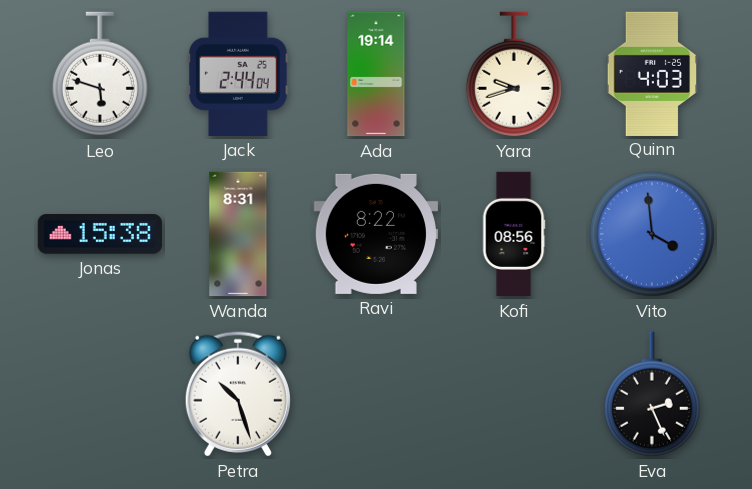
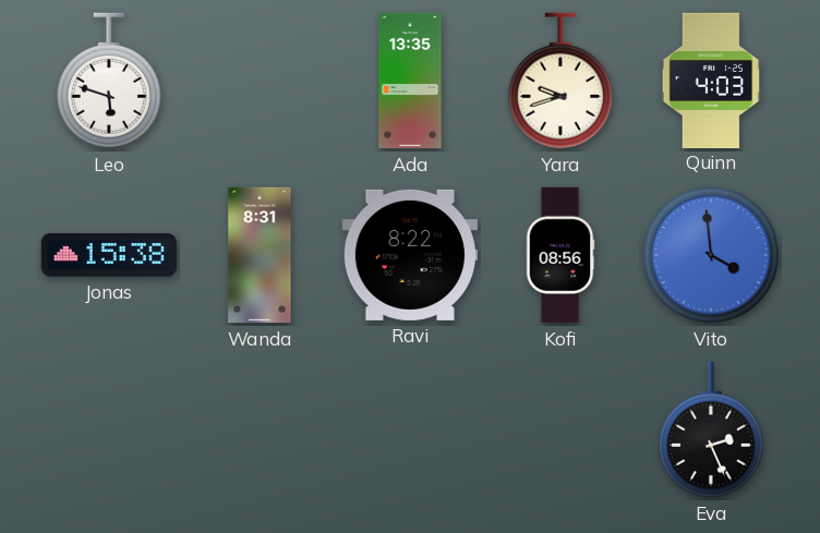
Jack: 2:44 -> none (239, 74)
Ada: 19:14 -> 13:35 (410, 81)
Petra: 10:27 -> none (238, 394)
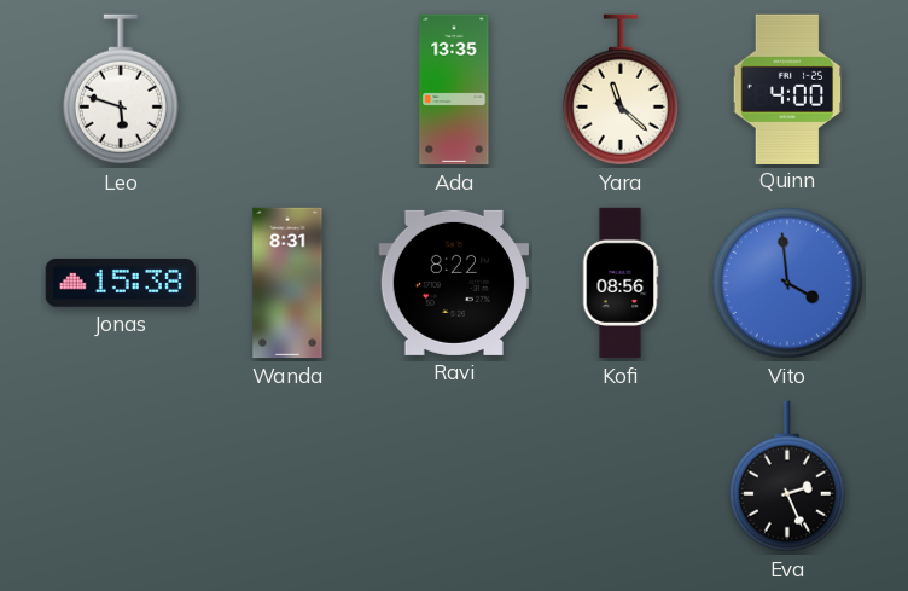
Yara: 9:42 -> 11:22 (621, 89)
Quinn: 4:03 -> 4:00 (786, 88)
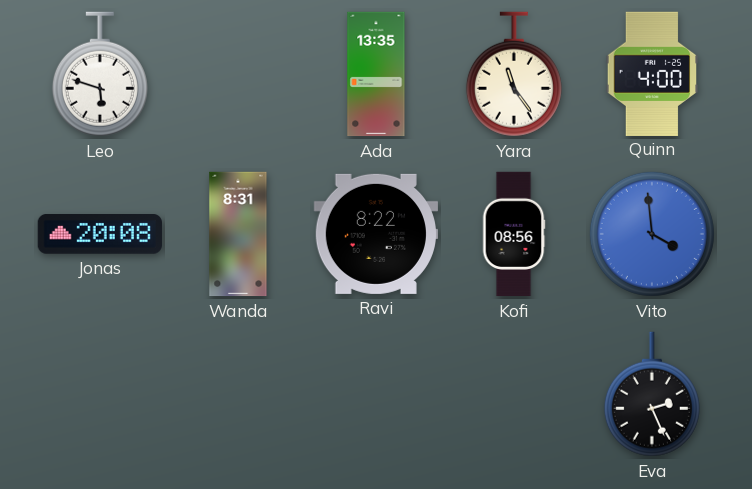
Yara: 11:22 -> 11:24 (514, 74)
Jonas: 15:38 -> 20:08 (100, 235)
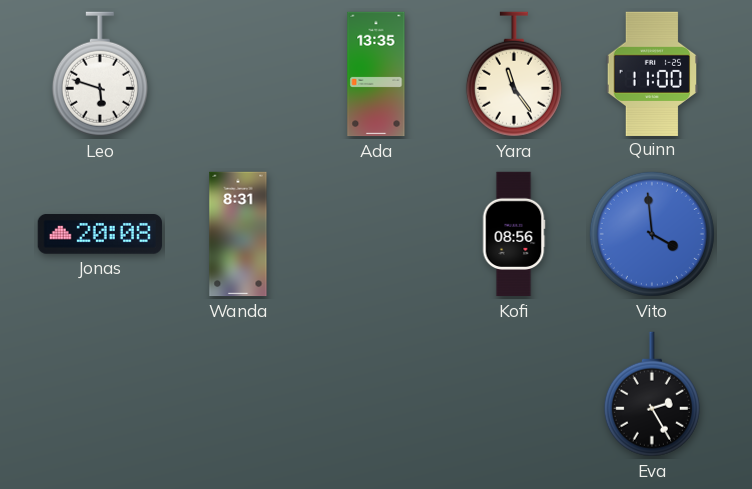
Quinn: 4:00 -> 11:00 (651, 73)
Ravi: 8:22 -> none (375, 234)
Eva: 2:26 -> 2:25 (652, 394)
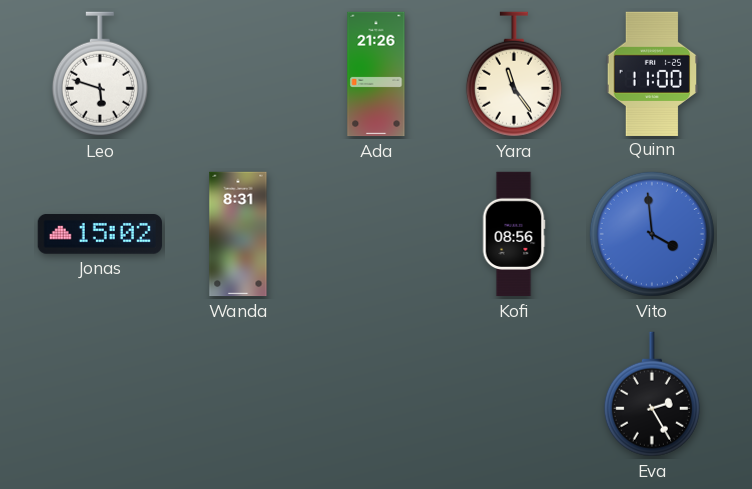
Ada: 13:35 -> 21:26 (376, 74)
Jonas: 20:08 -> 15:02 (100, 235)
